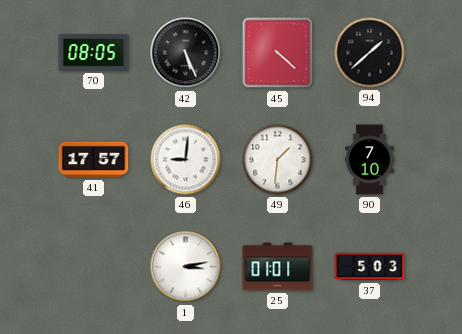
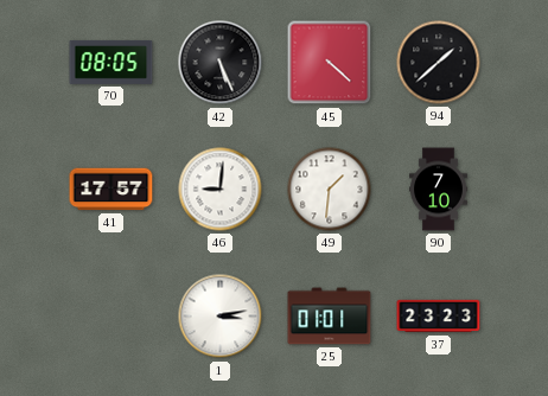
37: 5:03 -> 23:23 (439, 317)
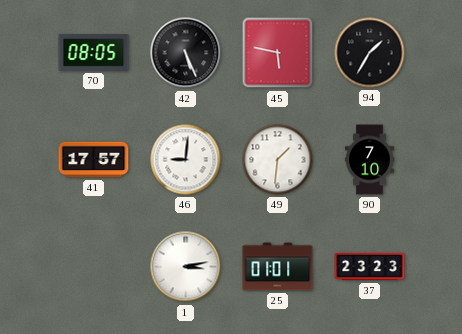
45: 4:22 -> 5:47 (278, 53)
94: 1:38 -> 1:35 (370, 53)
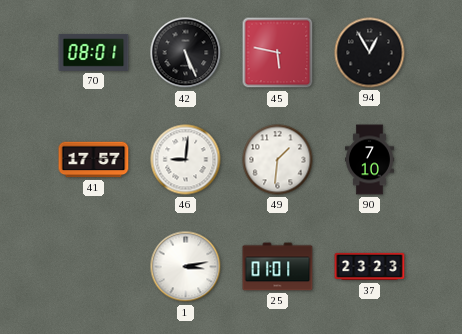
70: 08:05 -> 08:01 (94, 52)
94: 1:35 -> 12:55 (370, 53)
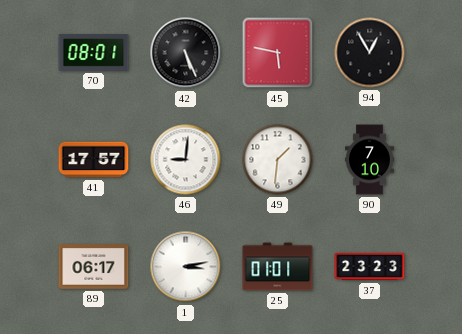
89: none -> 06:17 (94, 267)
